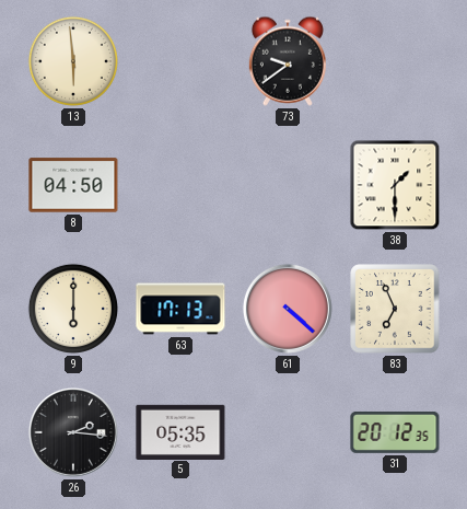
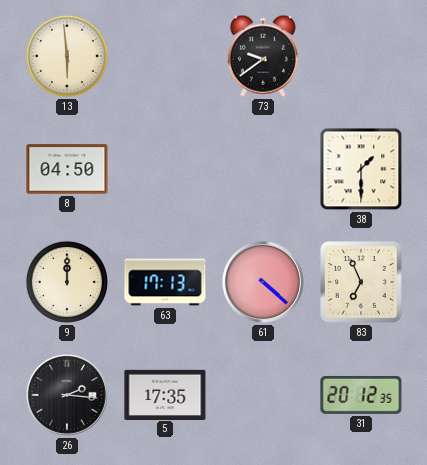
9: 6:00 -> 12:00 (67, 282)
5: 05:35 -> 17:35 (165, 394)
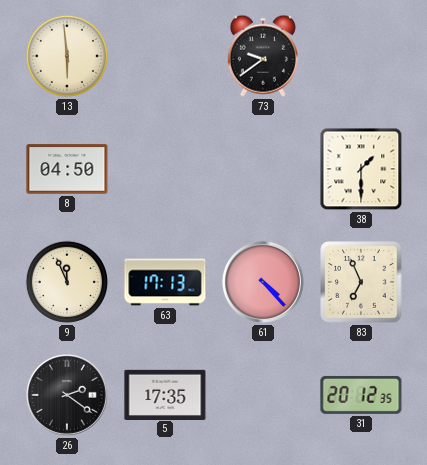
9: 12:00 -> 11:56 (67, 282)
61: 4:22 -> 4:23 (263, 282)
26: 2:16 -> 2:21 (67, 395)
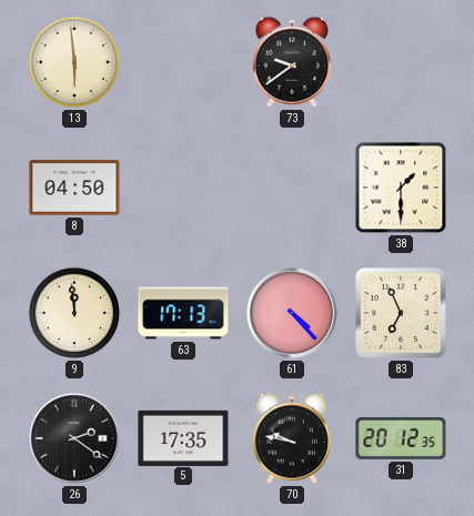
9: 11:56 -> 11:59 (74, 313)
70: none -> 9:47 (292, 438)
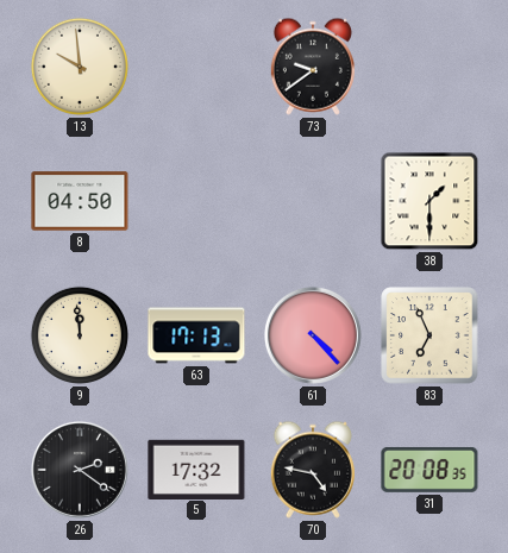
13: 5:59 -> 9:59 (80, 67)
5: 17:35 -> 17:32 (196, 469)
70: 9:47 -> 4:47 (313, 470)
31: 20:12 -> 20:08 (429, 470)
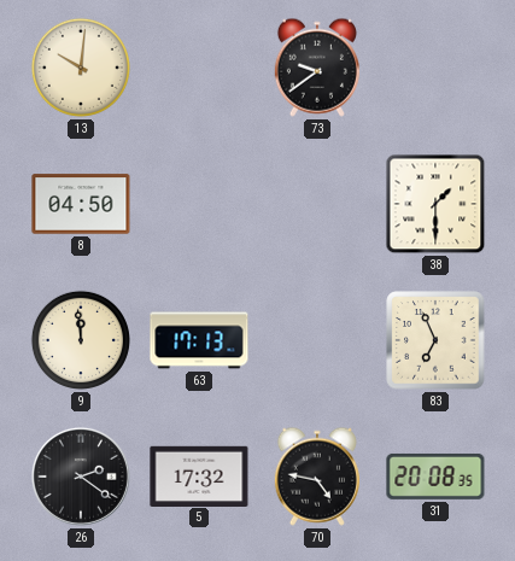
13: 9:59 -> 10:01 (81, 68)
61: 4:23 -> none (313, 335)
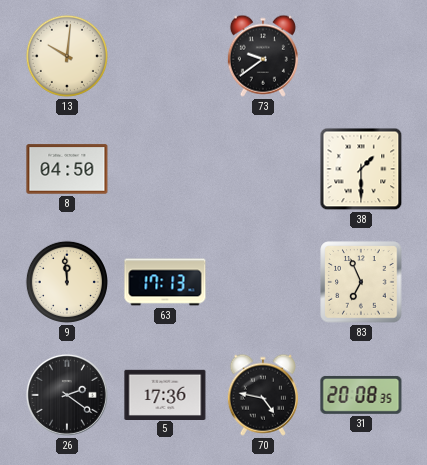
5: 17:32 -> 17:36 (165, 394)
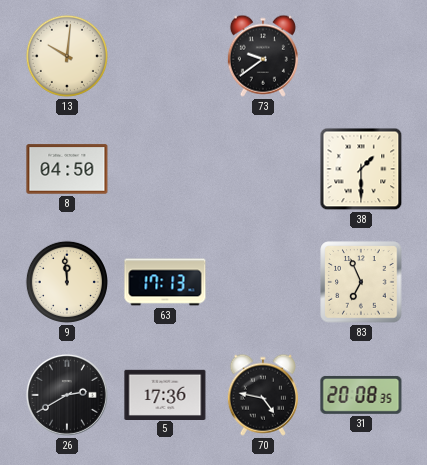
26: 2:21 -> 2:40 (67, 395)
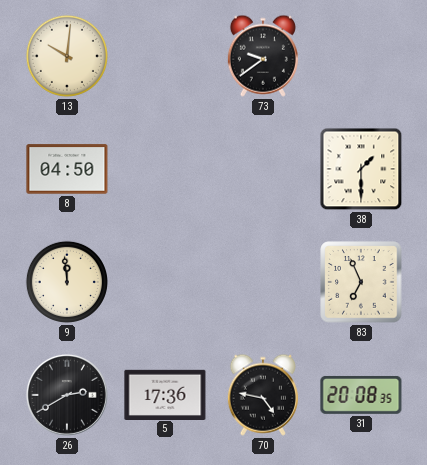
63: 17:13 -> none (165, 282)
